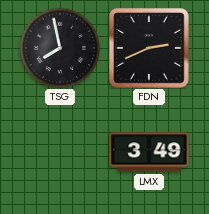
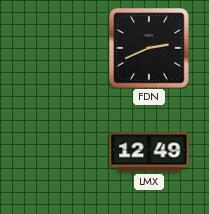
TSG: 7:58 -> none (60, 48)
LMX: 3:49 -> 12:49 (149, 152)
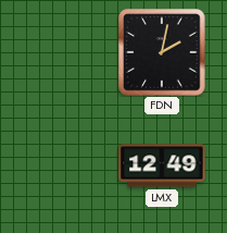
FDN: 2:41 -> 2:02 (162, 52)
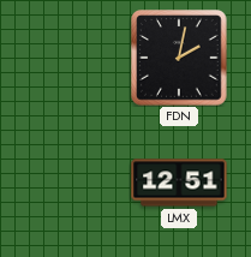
LMX: 12:49 -> 12:51 (179, 183)
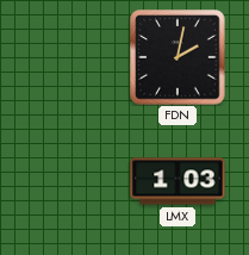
LMX: 12:51 -> 1:03 (178, 181)
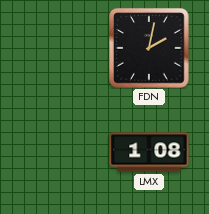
LMX: 1:03 -> 1:08 (149, 152)
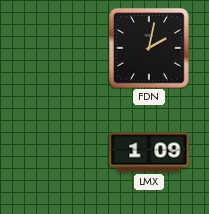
LMX: 1:08 -> 1:09 (149, 152)
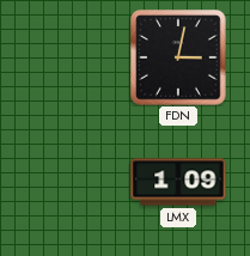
FDN: 2:02 -> 3:02 (178, 57)
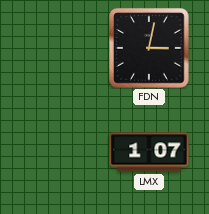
LMX: 1:09 -> 1:07 (149, 152)
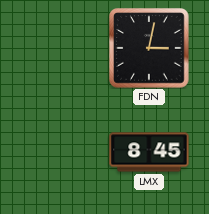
LMX: 1:07 -> 8:45 (149, 152)
